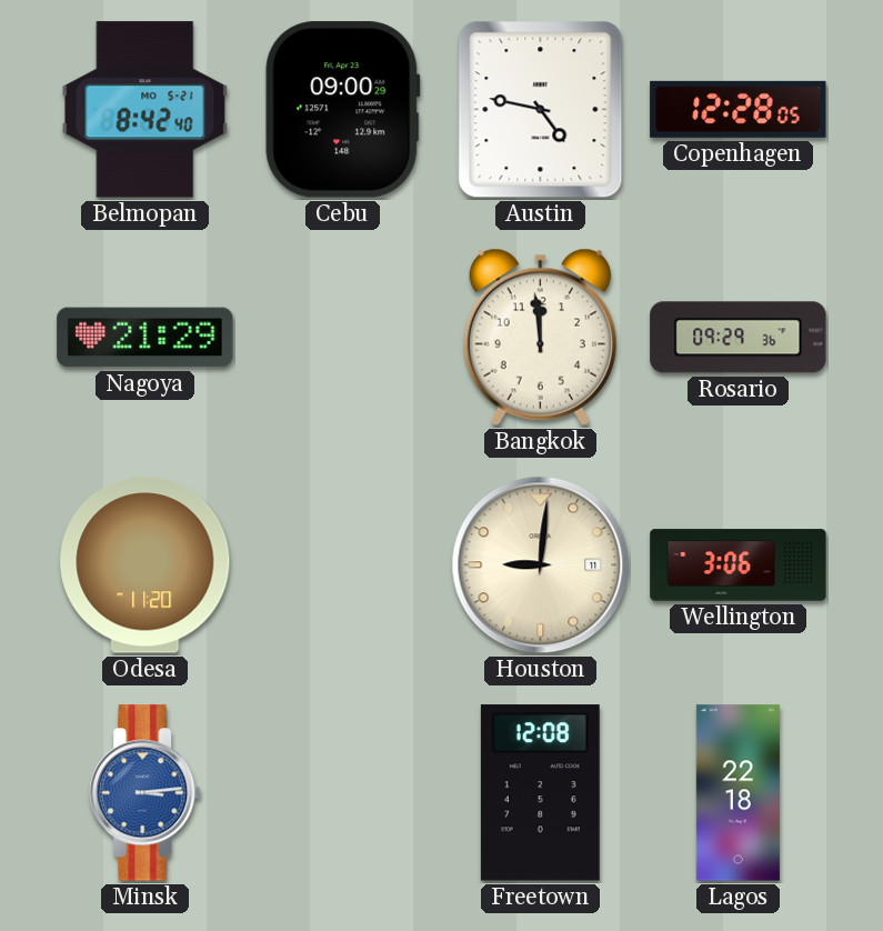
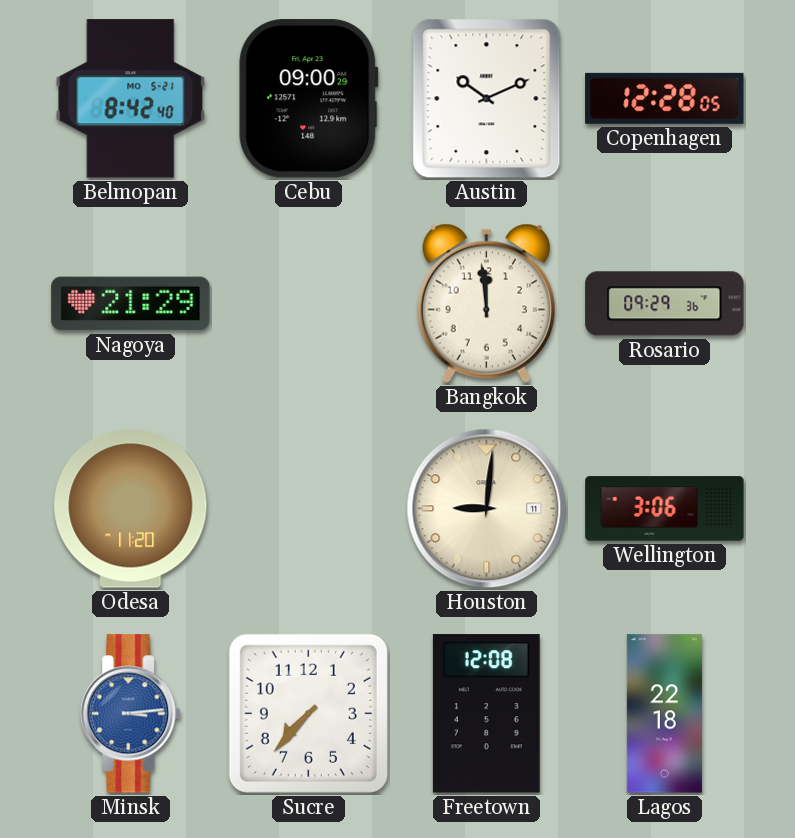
Austin: 4:47 -> 10:11 (487, 99)
Sucre: none -> 7:37 (308, 713)
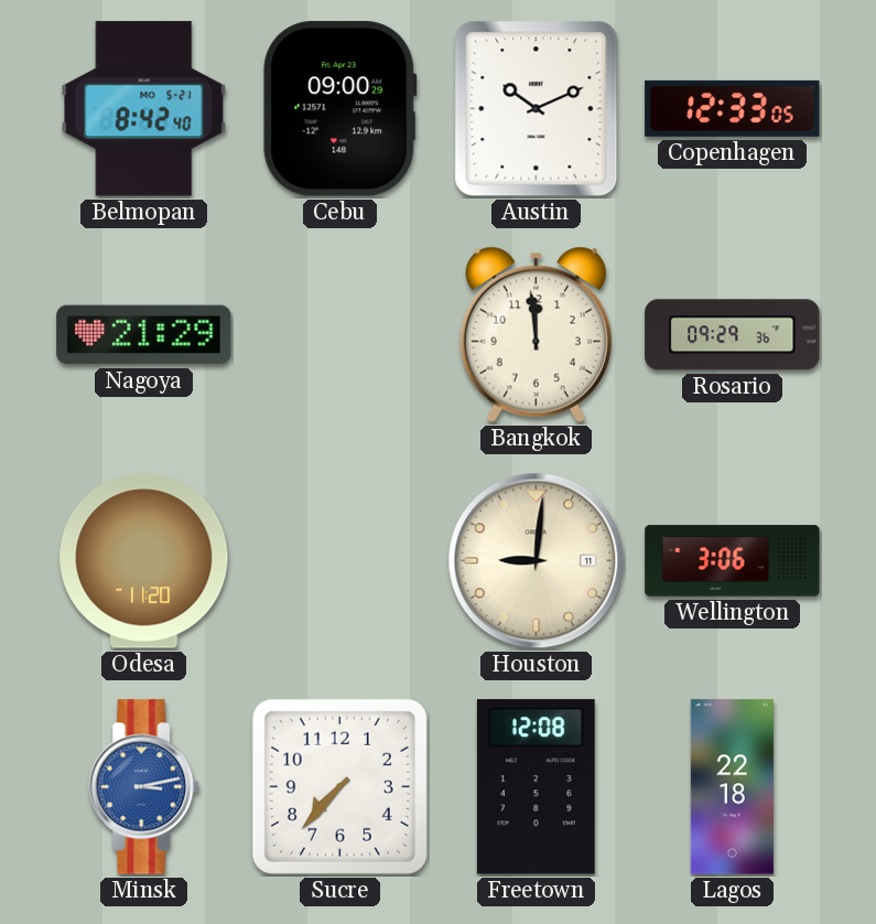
Copenhagen: 12:28 -> 12:33 (733, 108)
Minsk: 3:14 -> 3:13 (144, 787)
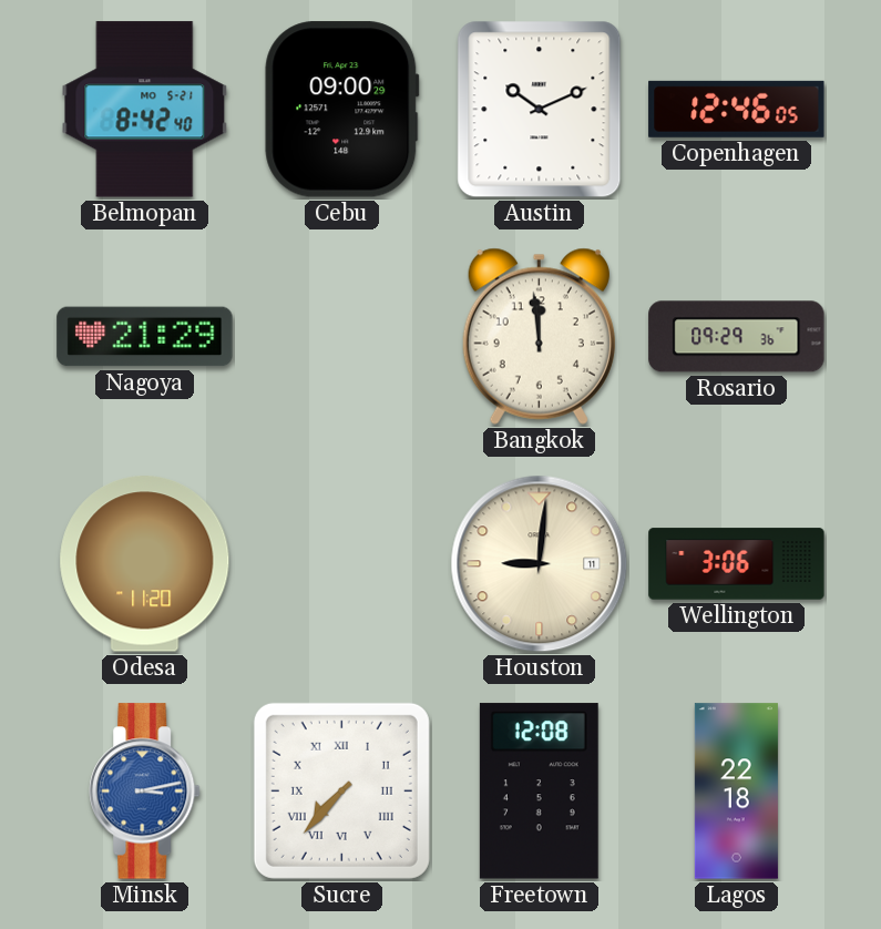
Copenhagen: 12:33 -> 12:46 (737, 109)
Sucre numerals: Arabic -> Roman (341, 790)
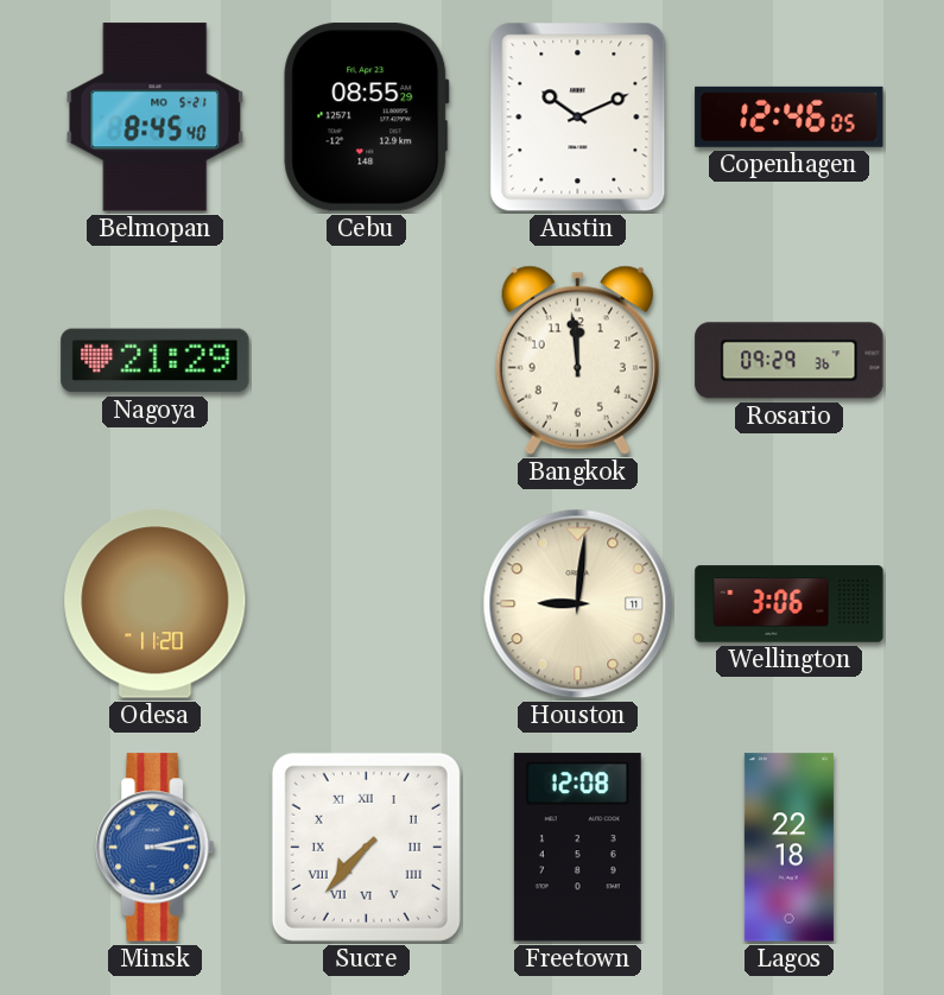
Belmopan: 8:42 -> 8:45 (156, 118)
Cebu: 09:00 -> 08:55 (367, 118)
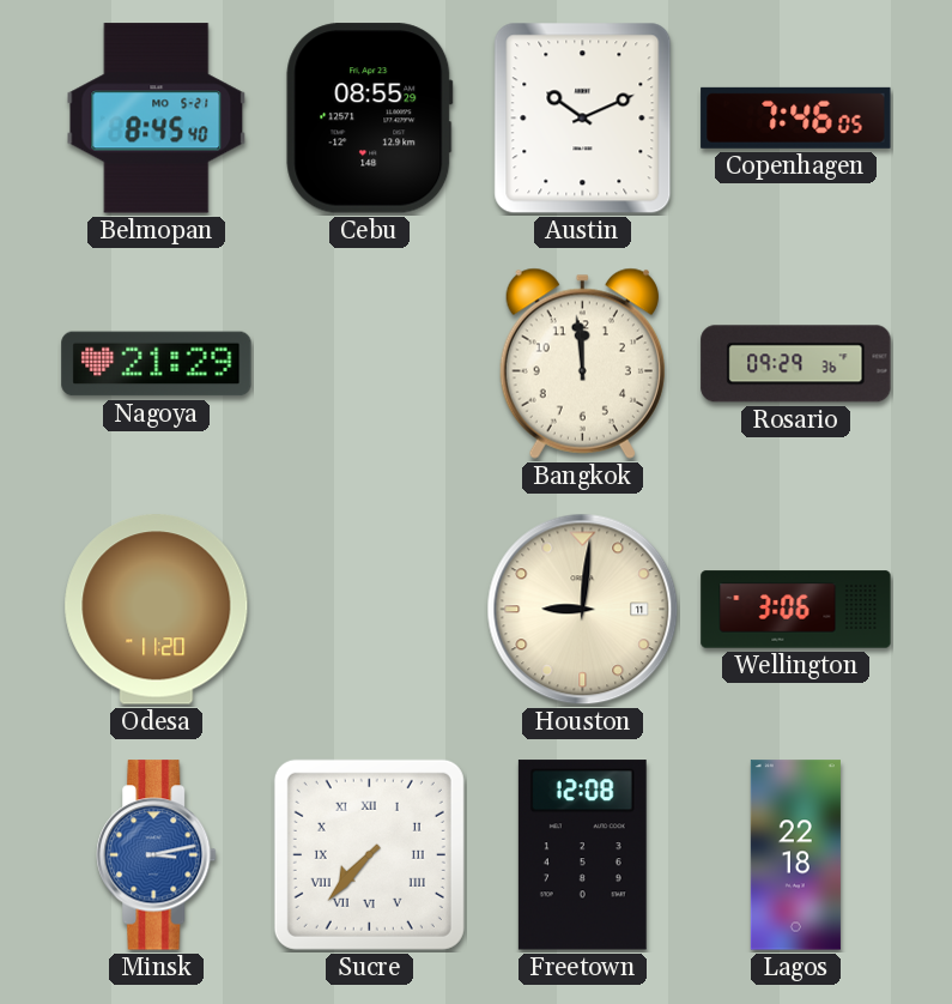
Copenhagen: 12:46 -> 7:46 (796, 117)
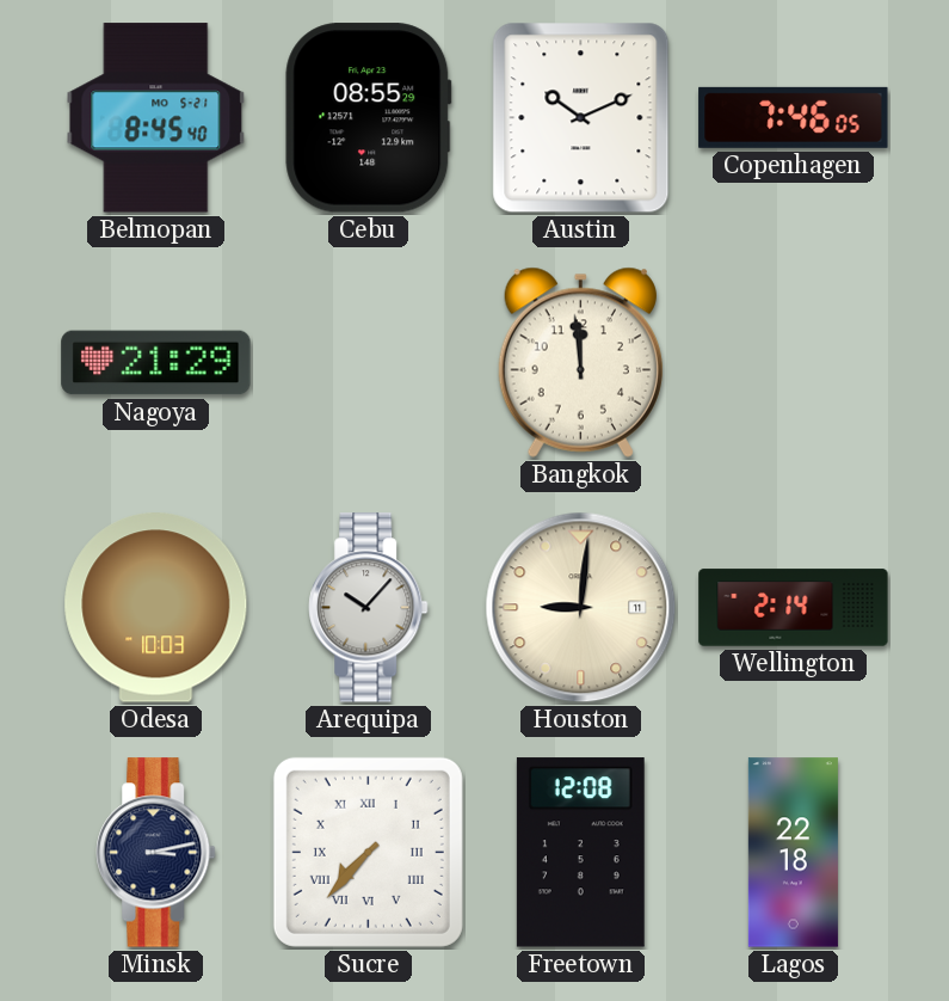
Rosario: 09:29 -> none (796, 364)
Odesa: 11:20 -> 10:03 (156, 608)
Arequipa: none -> 10:07 (369, 608)
Wellington: 3:06 -> 2:14 (794, 608)
Minsk dial: blue -> navy (156, 853)
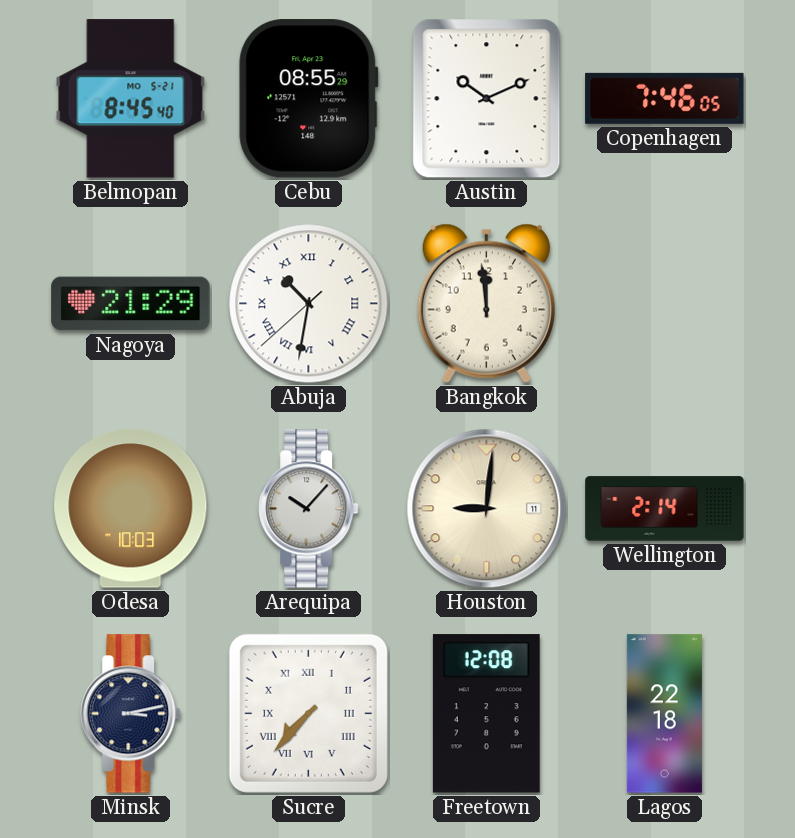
Abuja: none -> 10:31 (309, 304)
